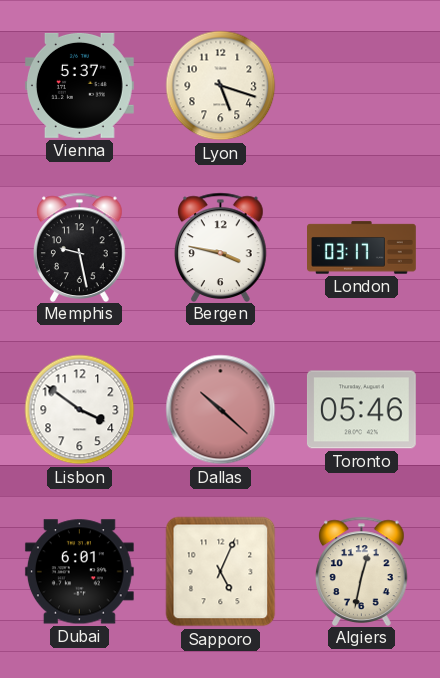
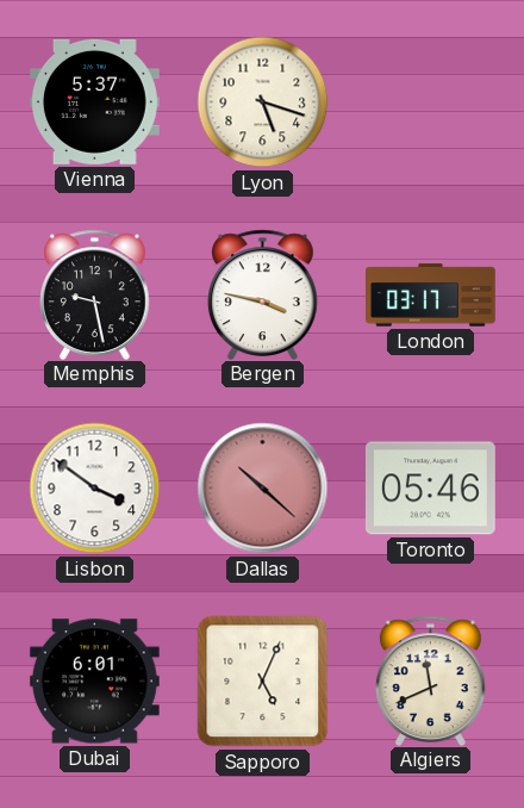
Algiers: 12:32 -> 11:41 (431, 680)
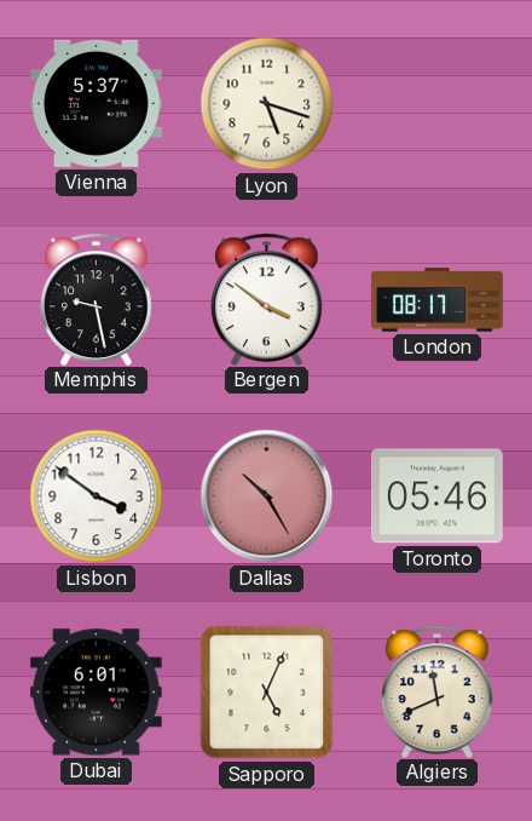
Bergen: 3:47 -> 3:51 (267, 299)
London: 03:17 -> 08:17 (438, 300)
Dallas: 10:22 -> 10:25 (267, 496)
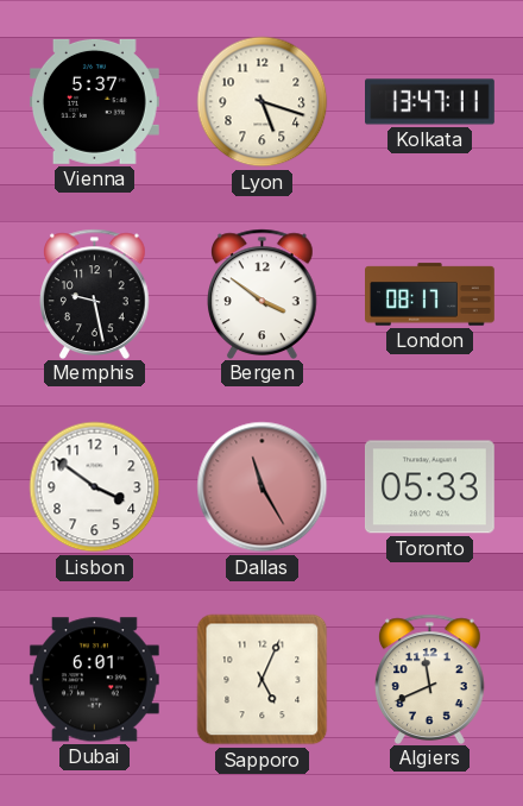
Kolkata: none -> 13:47 (430, 102)
Dallas: 10:25 -> 11:25 (263, 487)
Toronto: 05:46 -> 05:33 (429, 487)
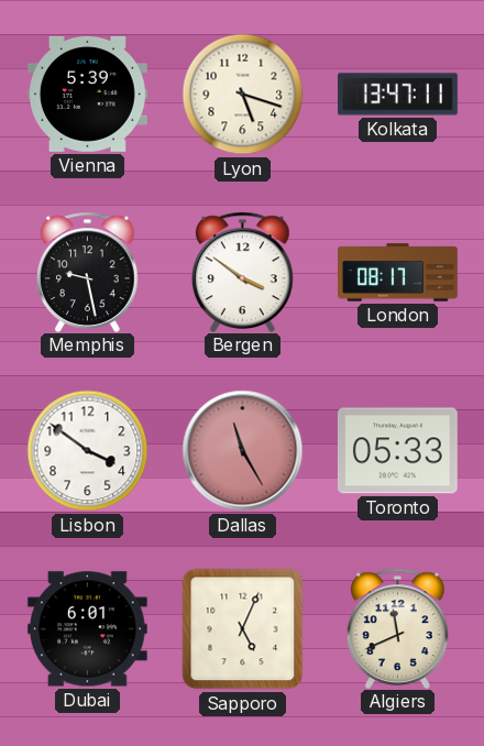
Vienna: 5:37 -> 5:39 (87, 94)
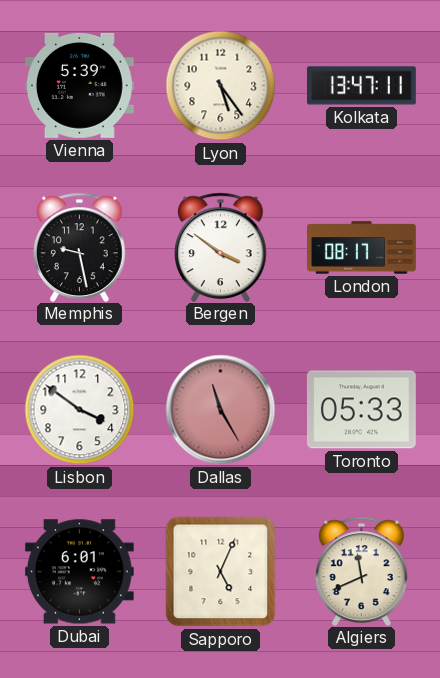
Lyon: 5:18 -> 5:24 (221, 86)
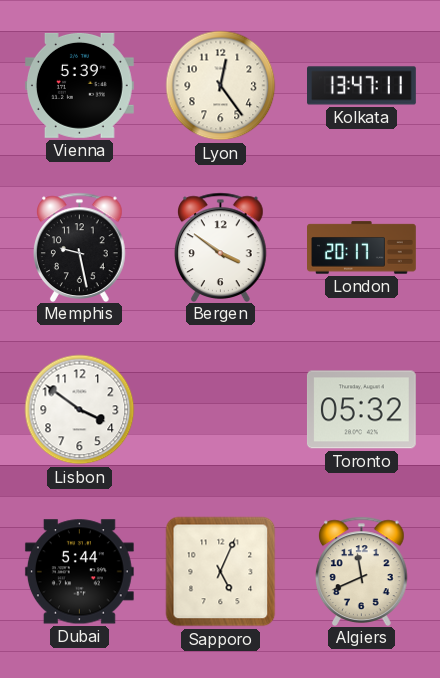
Lyon: 5:24 -> 12:24 (221, 86)
London: 08:17 -> 20:17 (362, 248)
Dallas: 11:25 -> none (221, 410)
Toronto: 05:33 -> 05:32 (361, 410)
Dubai: 6:01 -> 5:44 (79, 572)
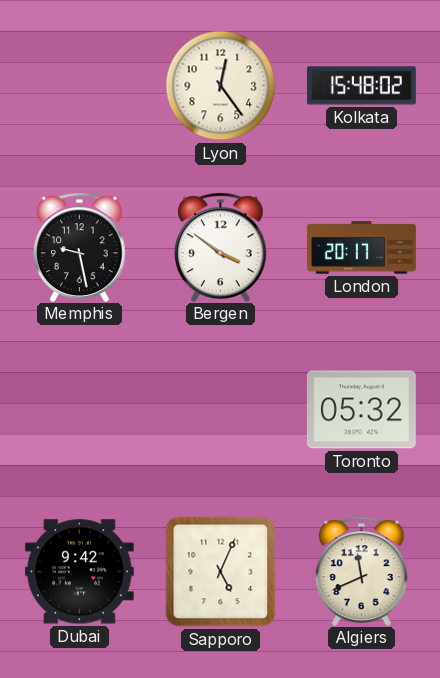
Vienna: 5:39 -> none (79, 85)
Kolkata: 13:47 -> 15:48 (362, 86)
Lisbon: 3:51 -> none (80, 410)
Dubai: 5:44 -> 9:42 (79, 572)
